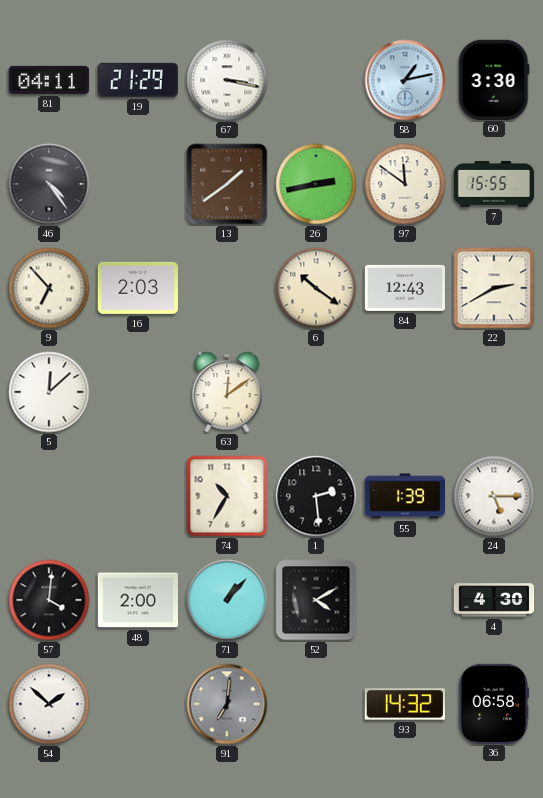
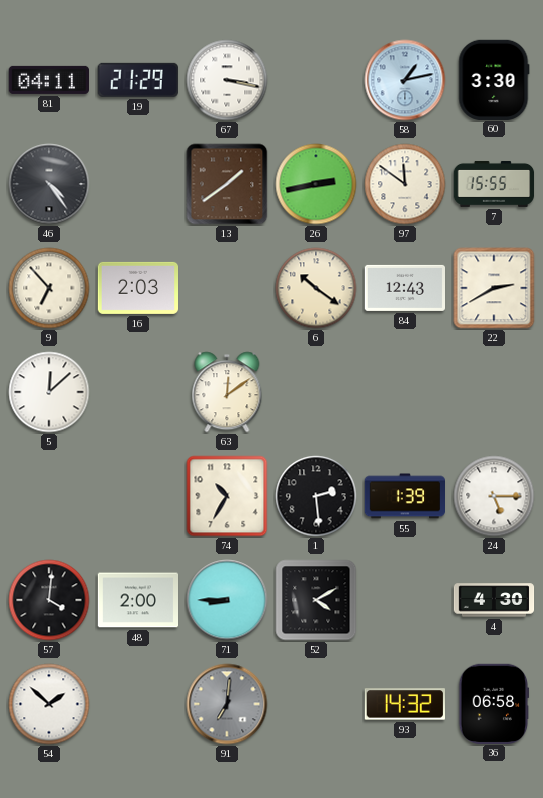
71: 1:07 -> 8:45 (227, 600)
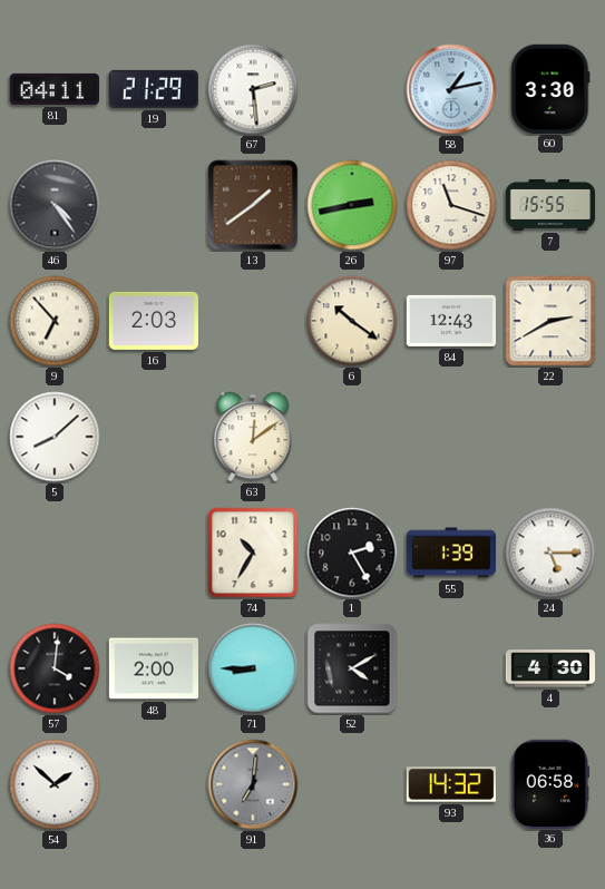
67: 3:17 -> 2:29 (253, 89)
97: 11:51 -> 11:18 (451, 205)
5: 12:08 -> 8:08 (55, 437)
1: 2:29 -> 2:25 (352, 553)
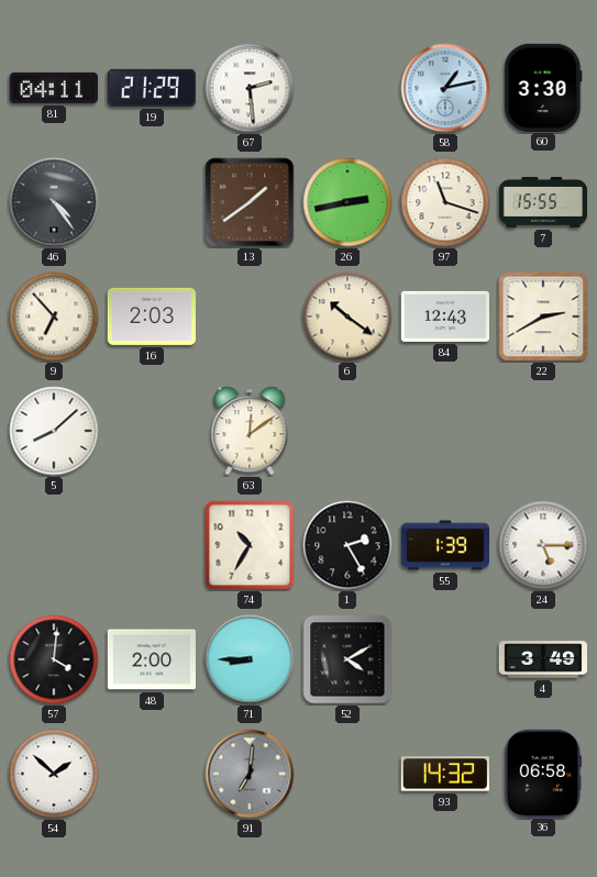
4: 4:30 -> 3:49 (543, 659)
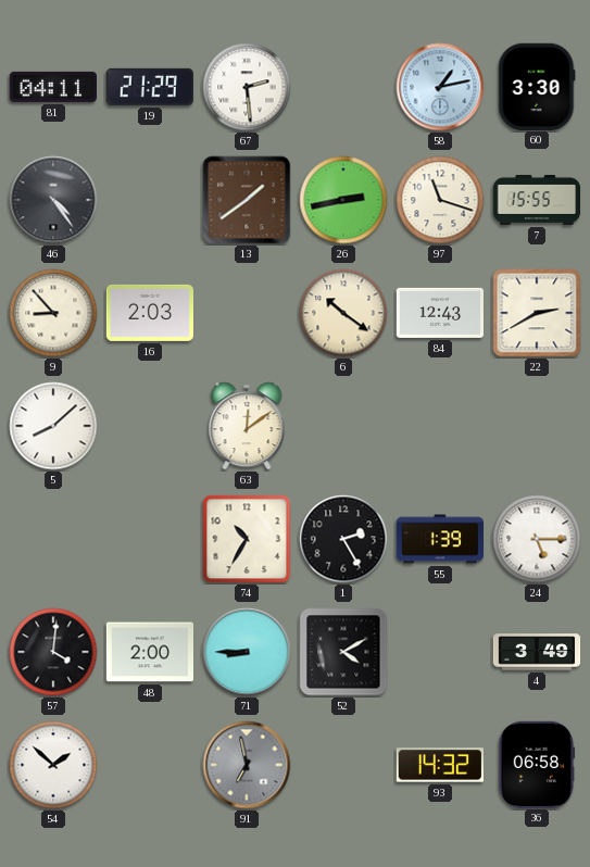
9: 6:53 -> 8:53 (53, 313)
91: 7:01 -> 6:58 (247, 765)
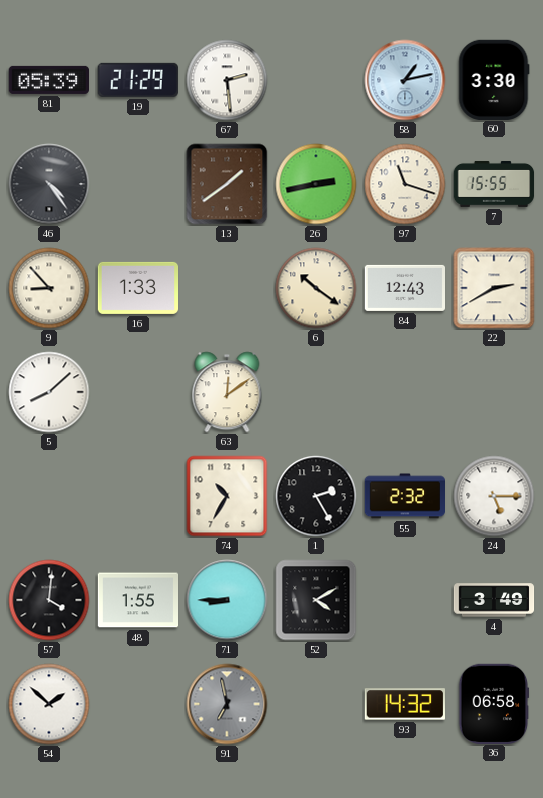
81: 04:11 -> 05:39 (48, 80)
16: 2:03 -> 1:33 (137, 288)
55: 1:39 -> 2:32 (404, 496)
48: 2:00 -> 1:55 (137, 600)
